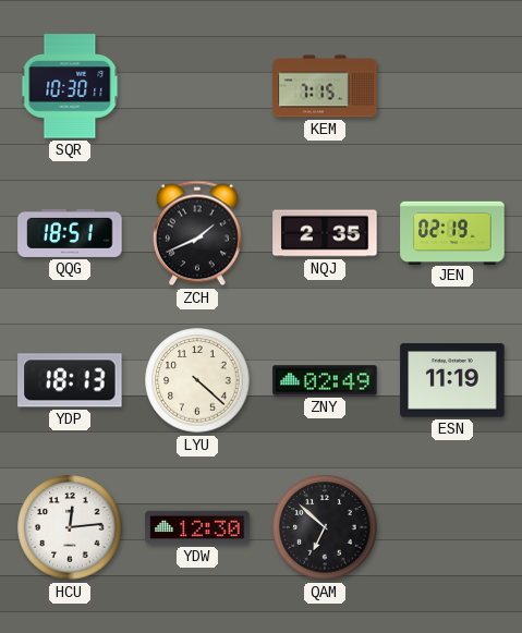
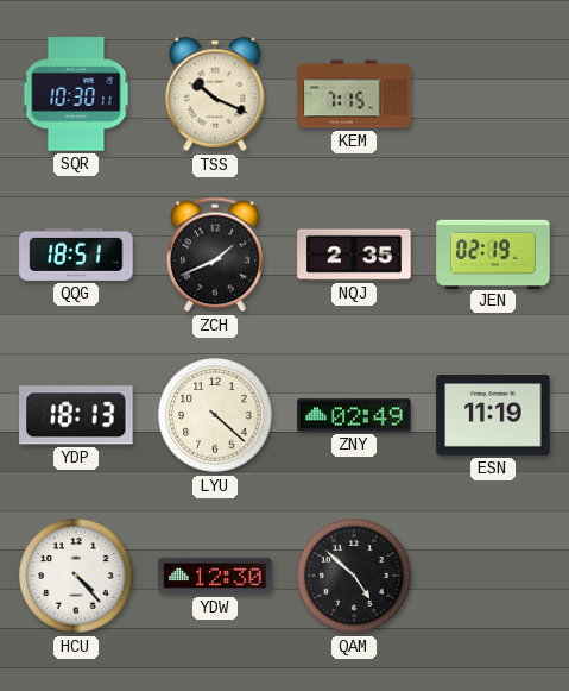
TSS: none -> 10:19 (215, 94)
HCU: 12:14 -> 4:23 (76, 576)
QAM: 6:52 -> 4:52 (354, 576)
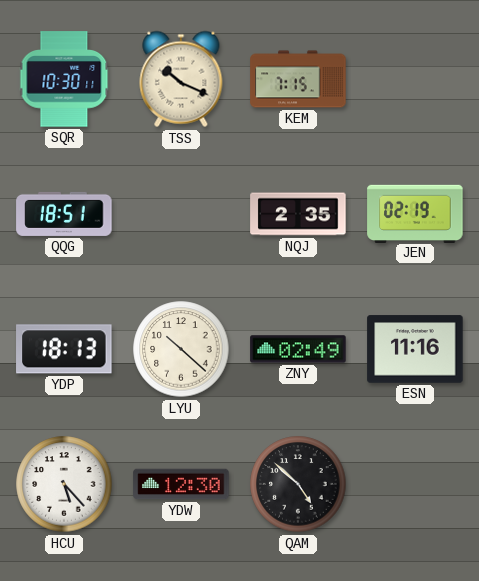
ZCH: 1:41 -> none (215, 255)
LYU: 4:22 -> 10:22 (181, 349)
ESN: 11:19 -> 11:16 (415, 349)
HCU: 4:23 -> 5:23 (64, 484)
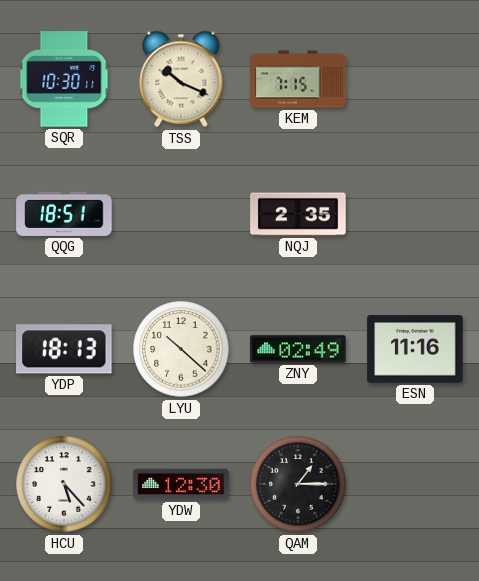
JEN: 02:19 -> none (415, 213)
QAM: 4:52 -> 1:15 (298, 484)
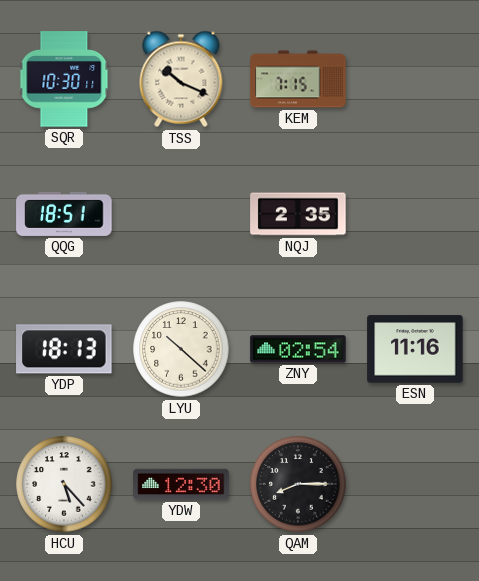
ZNY: 02:49 -> 02:54 (298, 349)
QAM: 1:15 -> 8:15 (298, 484)
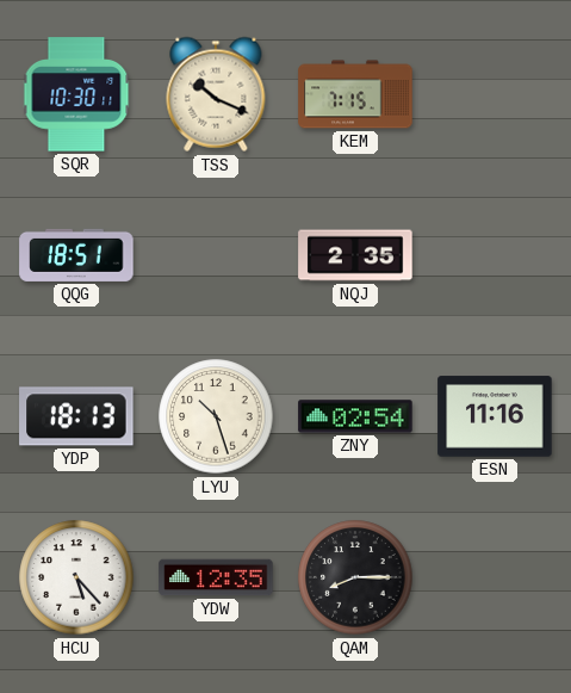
LYU: 10:22 -> 10:27 (216, 416)
YDW: 12:30 -> 12:35 (216, 577)
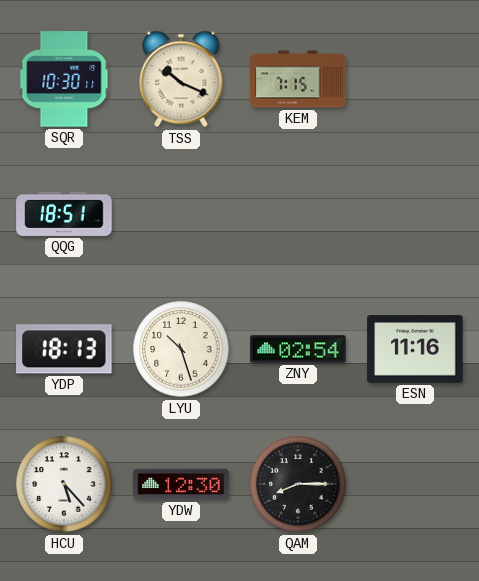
NQJ: 2:35 -> none (355, 255)
YDW: 12:35 -> 12:30 (181, 484)
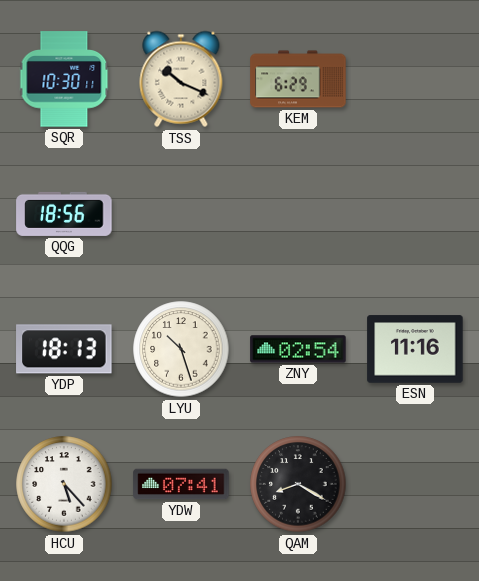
KEM: 7:15 -> 6:29 (298, 79)
QQG: 18:51 -> 18:56 (64, 214)
YDW: 12:30 -> 07:41 (181, 484)
QAM: 8:15 -> 8:20 (298, 484)
